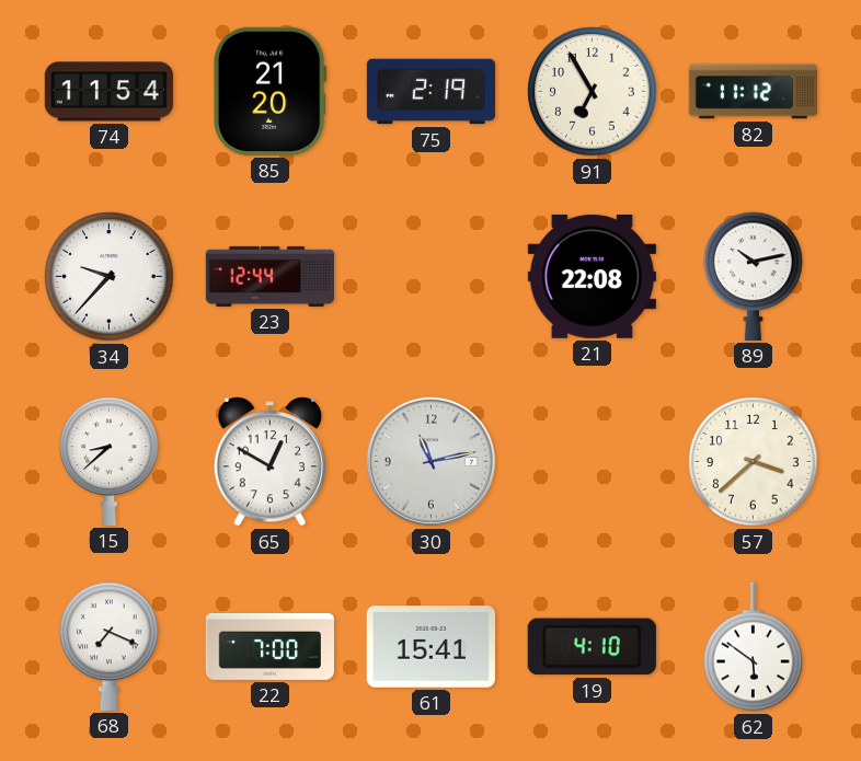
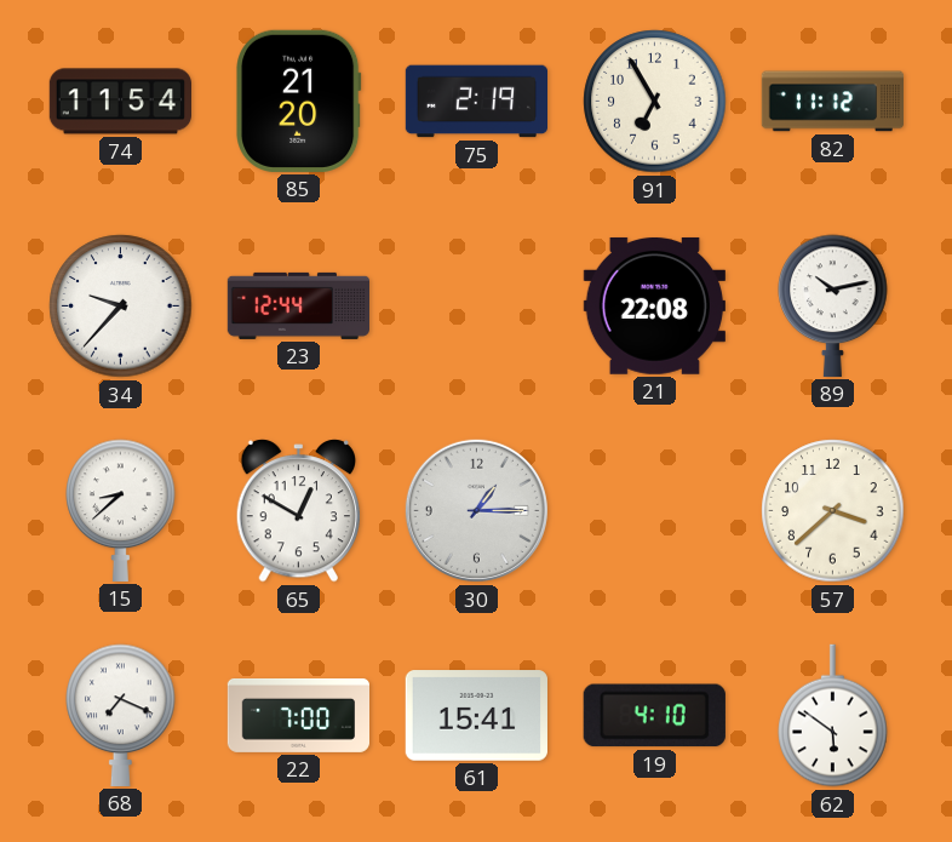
30: 11:13 -> 1:15 (476, 510)
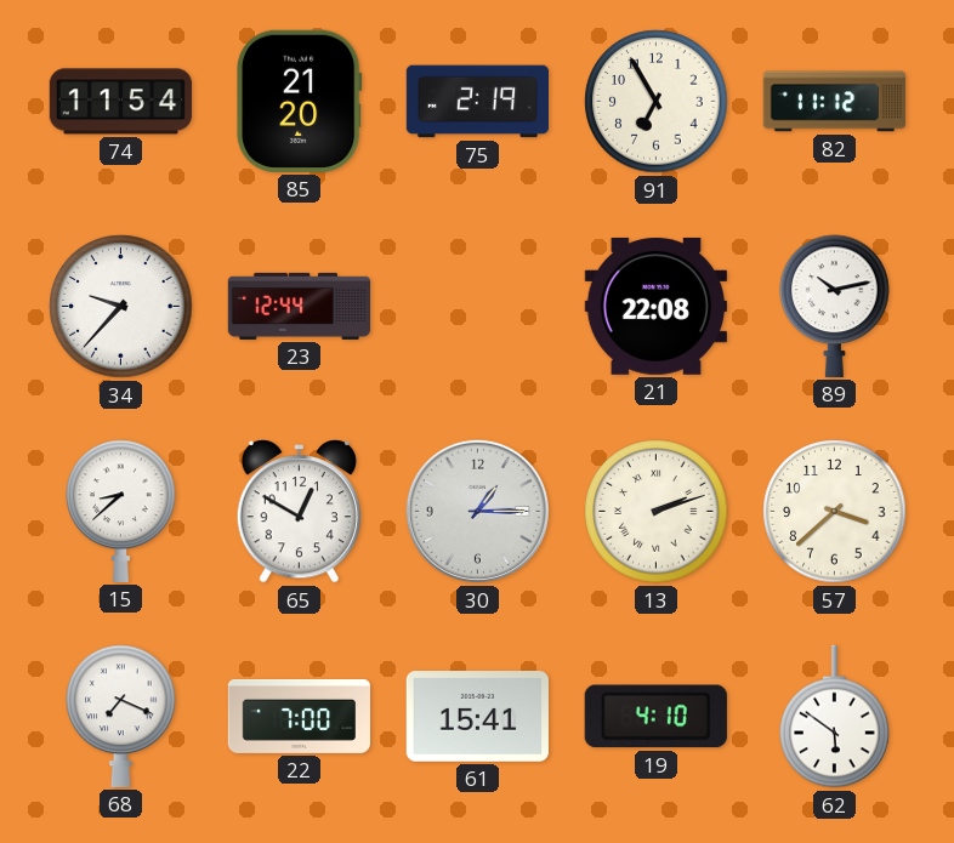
13: none -> 2:12 (657, 512)
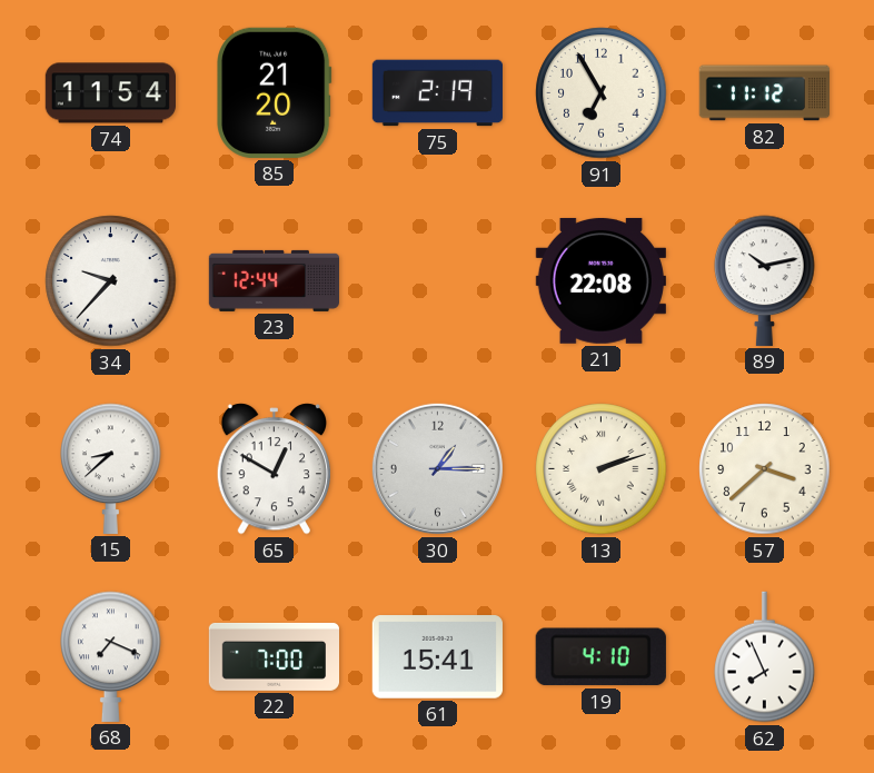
62: 5:51 -> 7:56 (765, 657)
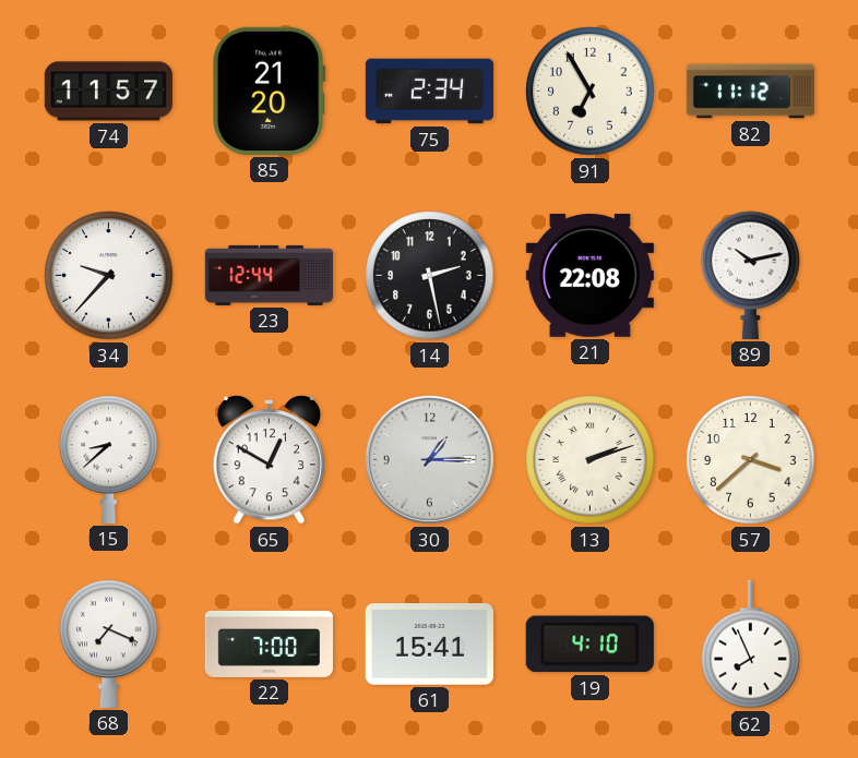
74: 11:54 -> 11:57 (108, 92)
75: 2:19 -> 2:34 (429, 92)
14: none -> 2:28 (430, 276)
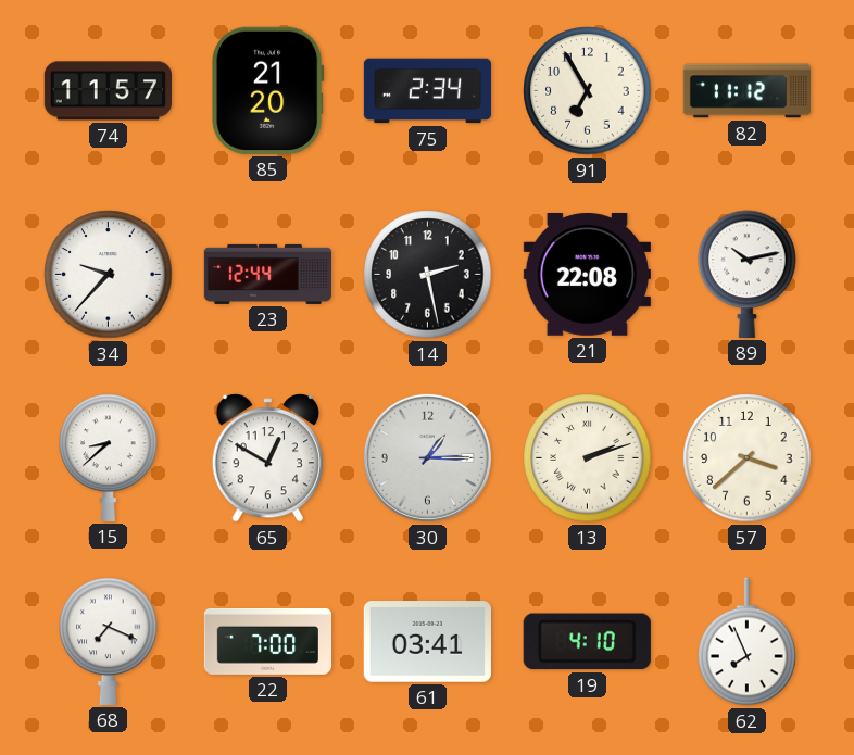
61: 15:41 -> 03:41 (427, 642)
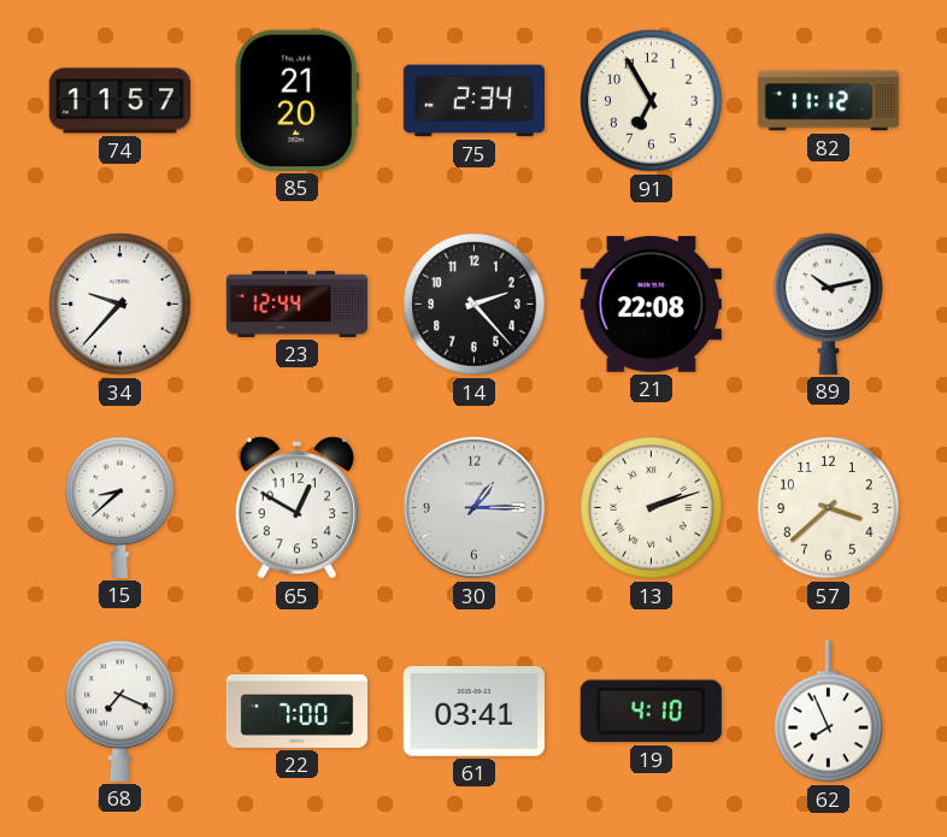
14: 2:28 -> 2:23 (475, 305)
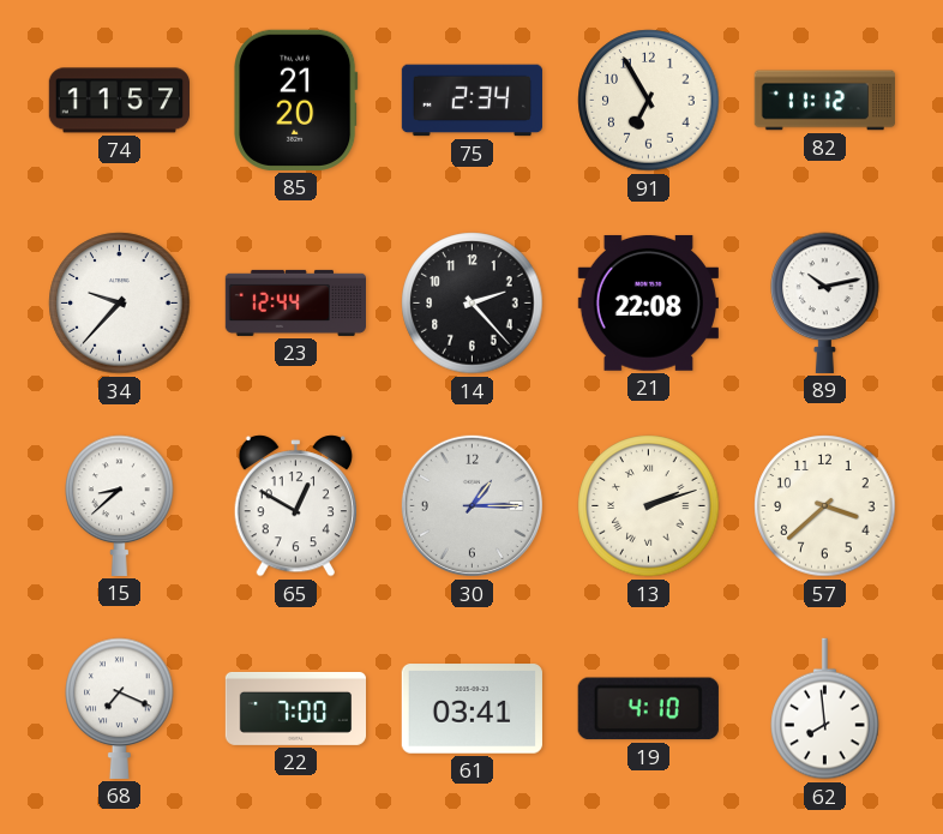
62: 7:56 -> 7:59 (825, 709)
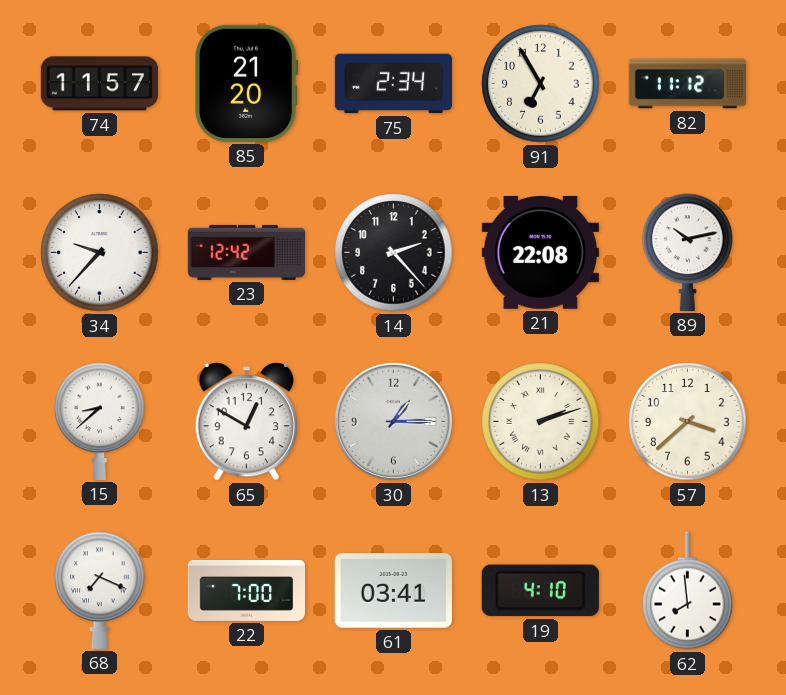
23: 12:44 -> 12:42 (247, 252)
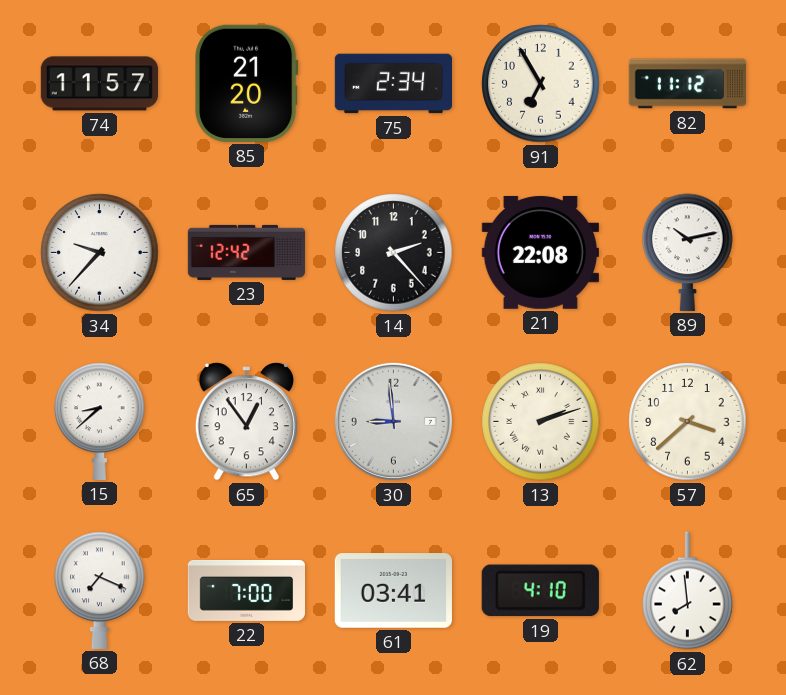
65: 12:50 -> 12:54 (246, 422)
30: 1:15 -> 8:59 (393, 421)
